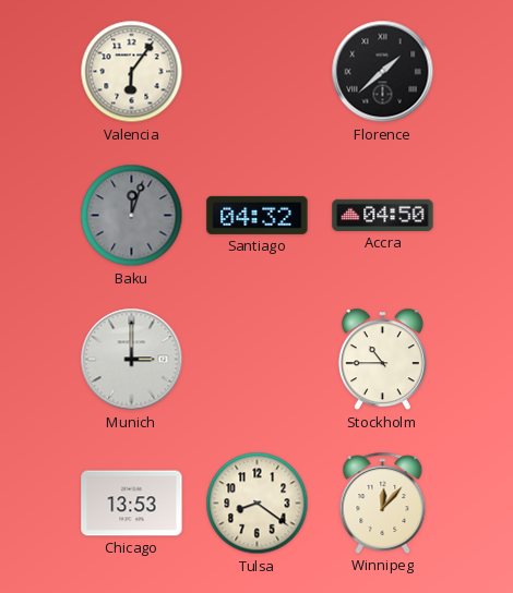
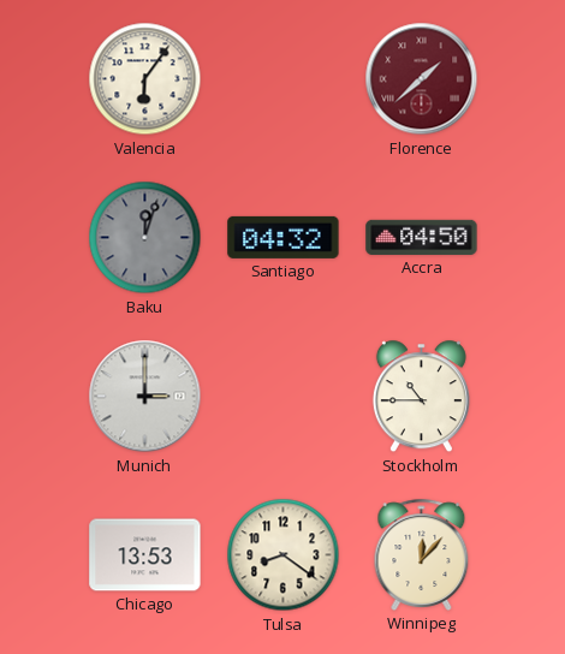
Florence dial: black -> burgundy (422, 79)
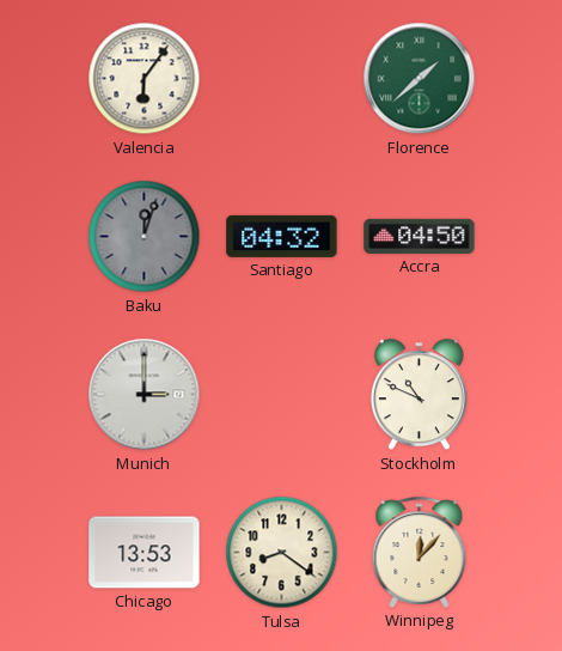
Florence dial: burgundy -> green (420, 79)
Stockholm: 10:45 -> 10:49 (419, 395)
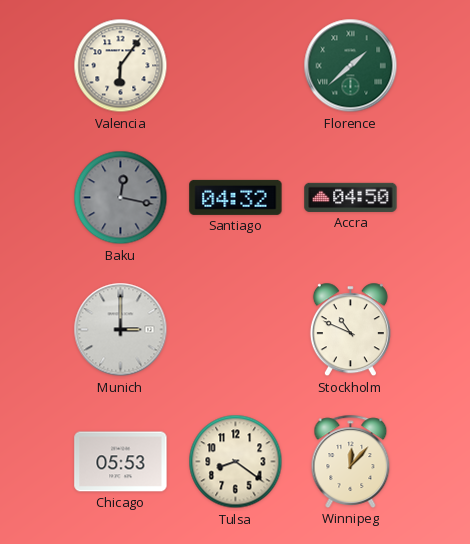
Baku: 12:03 -> 12:17 (121, 198)
Chicago: 13:53 -> 05:53 (121, 462)
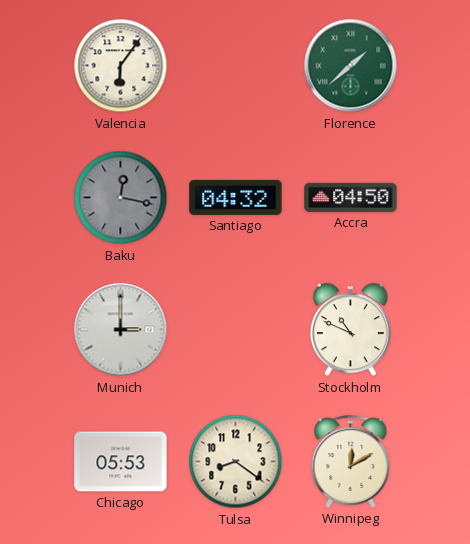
Winnipeg: 12:07 -> 12:10 (351, 461)
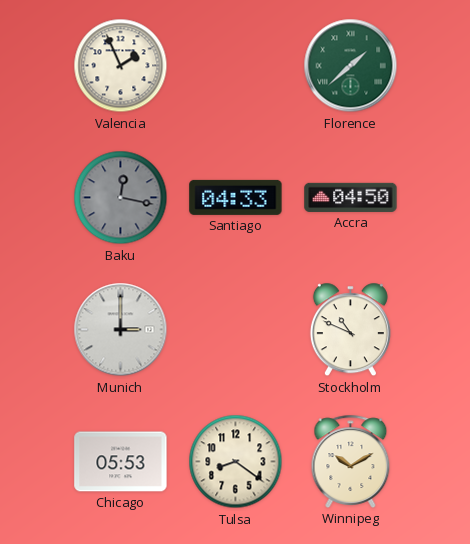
Valencia: 6:06 -> 1:56 (121, 66)
Santiago: 04:32 -> 04:33 (236, 197)
Winnipeg: 12:10 -> 10:10 (351, 461)
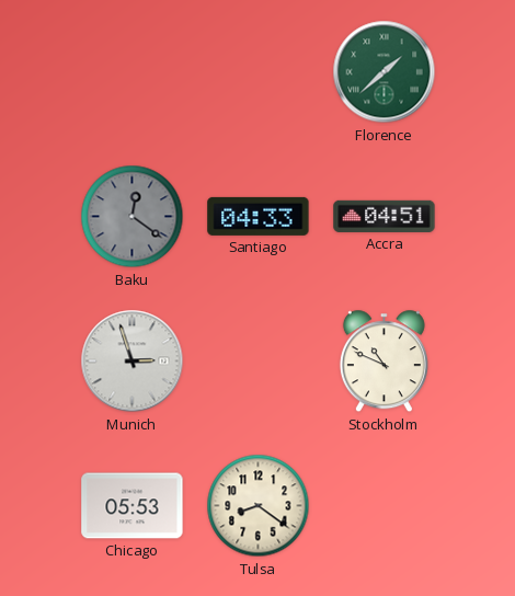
Valencia: 1:56 -> none (121, 66)
Baku: 12:17 -> 12:21 (133, 217)
Accra: 04:50 -> 04:51 (385, 216)
Munich: 3:00 -> 2:57 (133, 362)
Winnipeg: 10:10 -> none (351, 461)
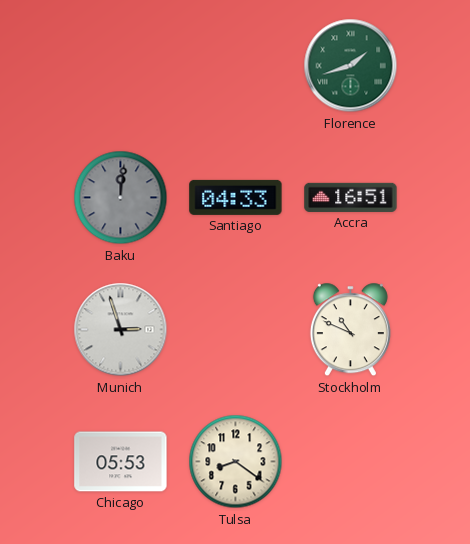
Florence: 1:38 -> 1:42 (351, 66)
Baku: 12:21 -> 12:01 (121, 198)
Accra: 04:51 -> 16:51 (351, 197)
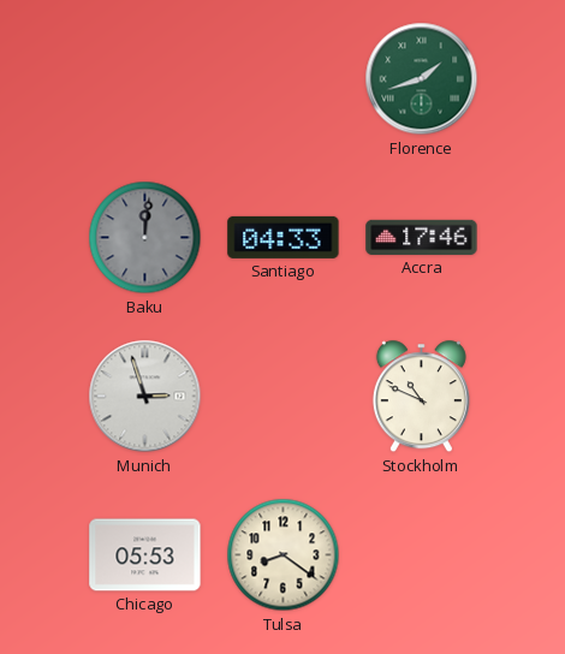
Accra: 16:51 -> 17:46 (422, 237)
